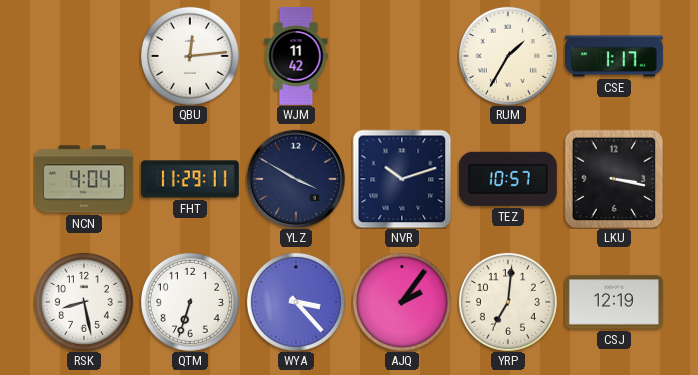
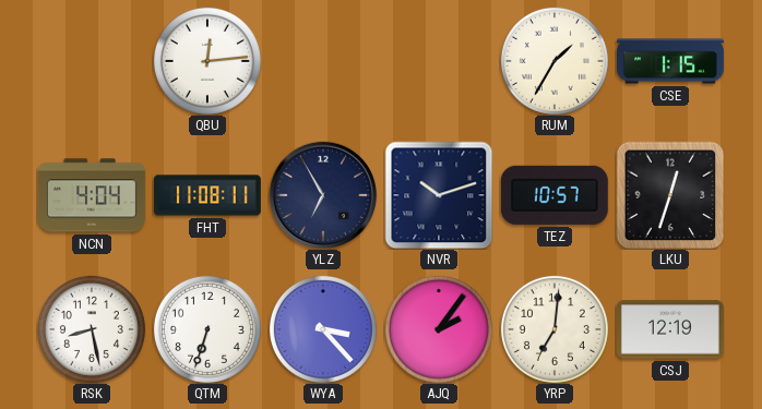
WJM: 11:42 -> none (296, 56)
CSE: 1:17 -> 1:15 (670, 61)
FHT: 11:29 -> 11:08 (207, 195)
YLZ: 3:50 -> 6:55 (323, 195)
LKU: 3:17 -> 12:33 (670, 195)
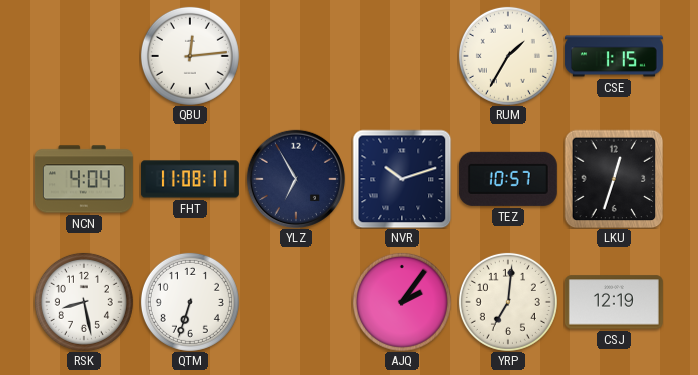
WYA: 3:23 -> none (323, 329)
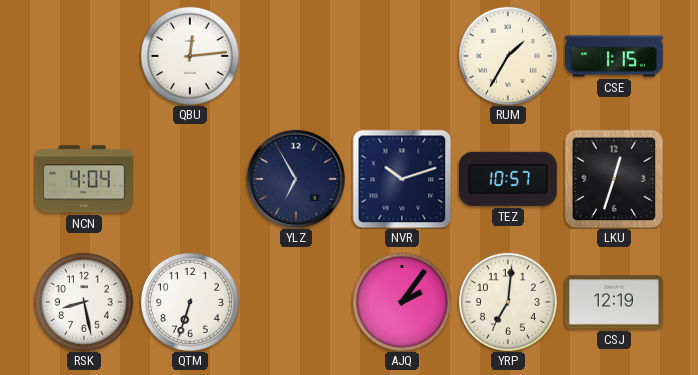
FHT: 11:08 -> none (190, 179)
